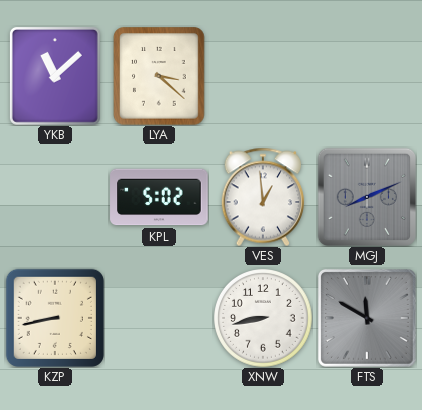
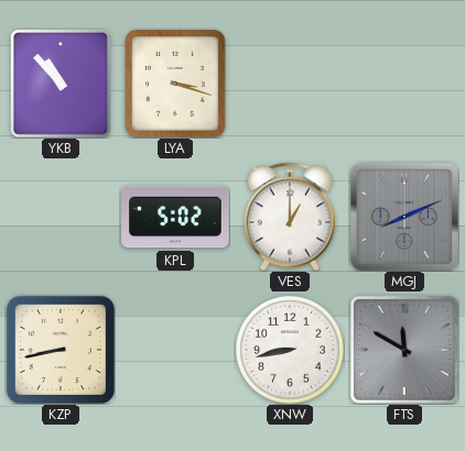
YKB: 11:08 -> 10:53 (61, 84)
LYA: 3:22 -> 3:18 (175, 84)
VES: 12:59 -> 1:00 (290, 217)
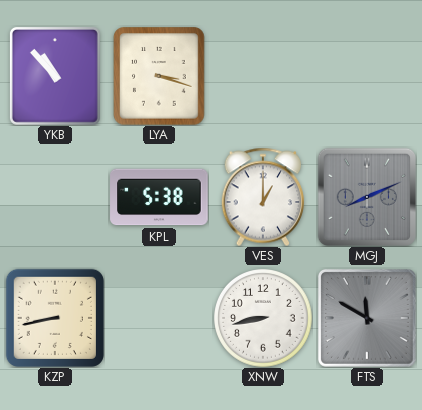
KPL: 5:02 -> 5:38 (159, 197)
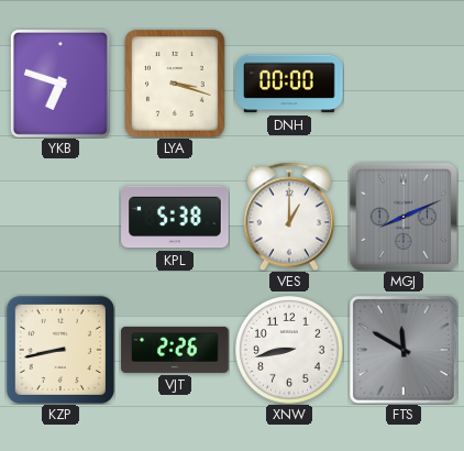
YKB: 10:53 -> 6:48 (60, 84)
DNH: none -> 00:00 (289, 84)
VJT: none -> 2:26 (175, 350)
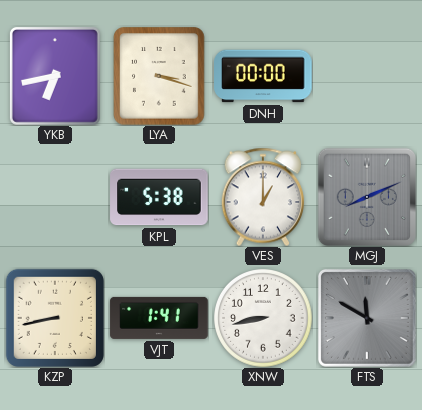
YKB: 6:48 -> 6:43 (55, 76)
VJT: 2:26 -> 1:41 (159, 318)
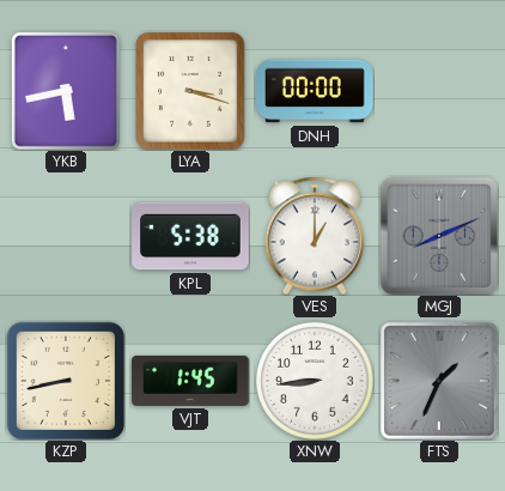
YKB: 6:43 -> 5:43 (66, 91)
VJT: 1:41 -> 1:45 (190, 381)
XNW: 8:43 -> 8:44 (316, 382)
FTS: 11:50 -> 1:34 (439, 381)
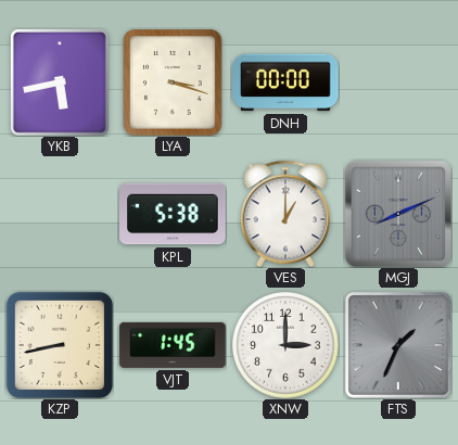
XNW: 8:44 -> 3:00 (287, 346)
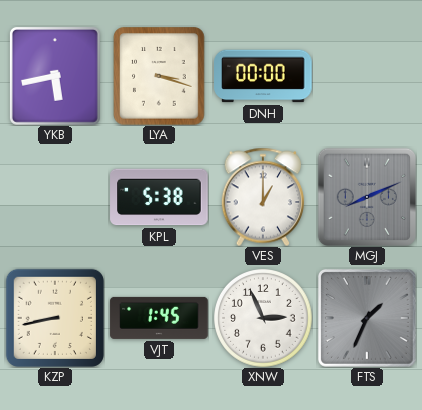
XNW: 3:00 -> 2:56 (264, 319)
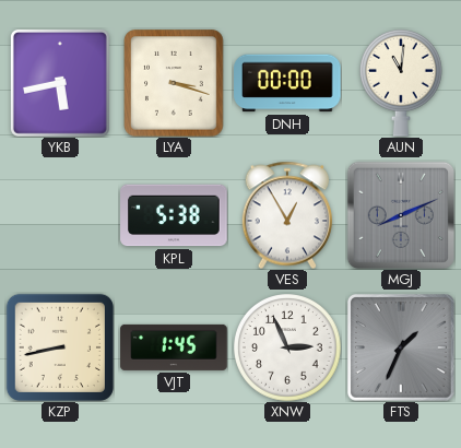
AUN: none -> 11:01 (401, 83)
VES: 1:00 -> 12:55 (287, 215)
